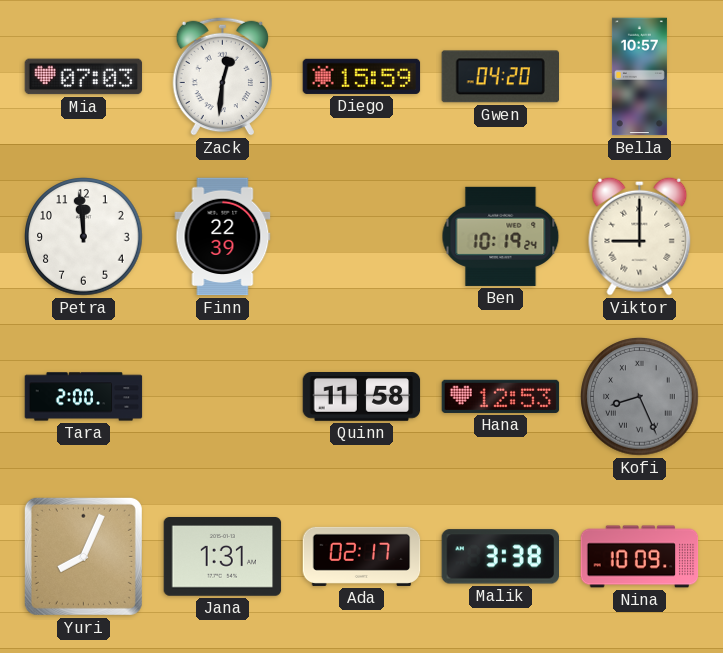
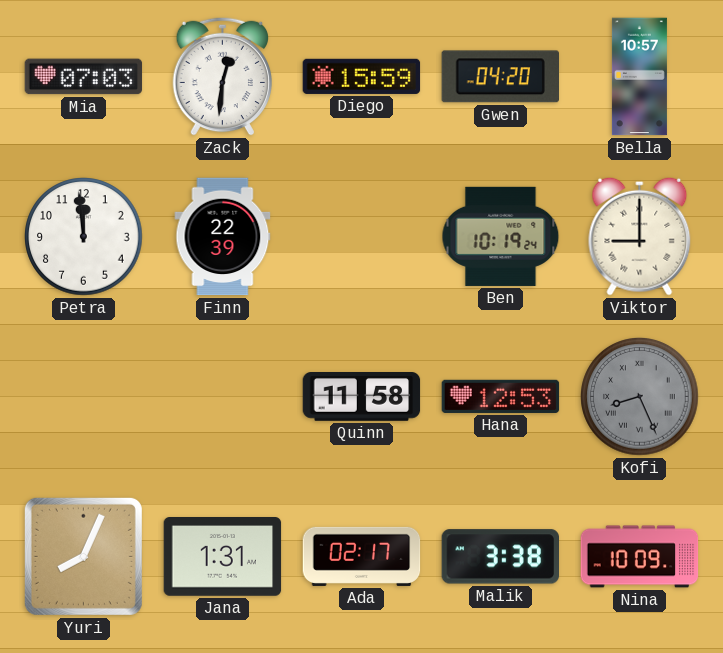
Tara: 2:00 -> none (84, 397)
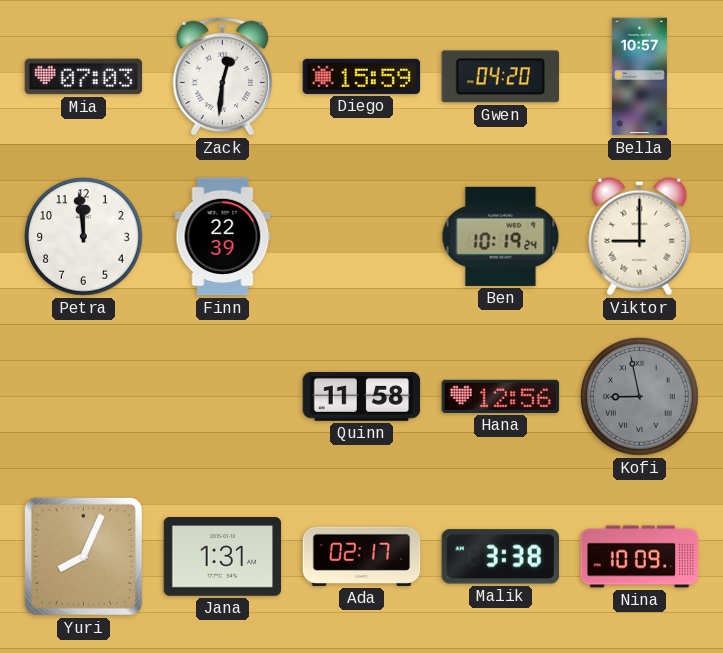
Hana: 12:53 -> 12:56 (501, 396)
Kofi: 8:26 -> 8:58 (640, 397)
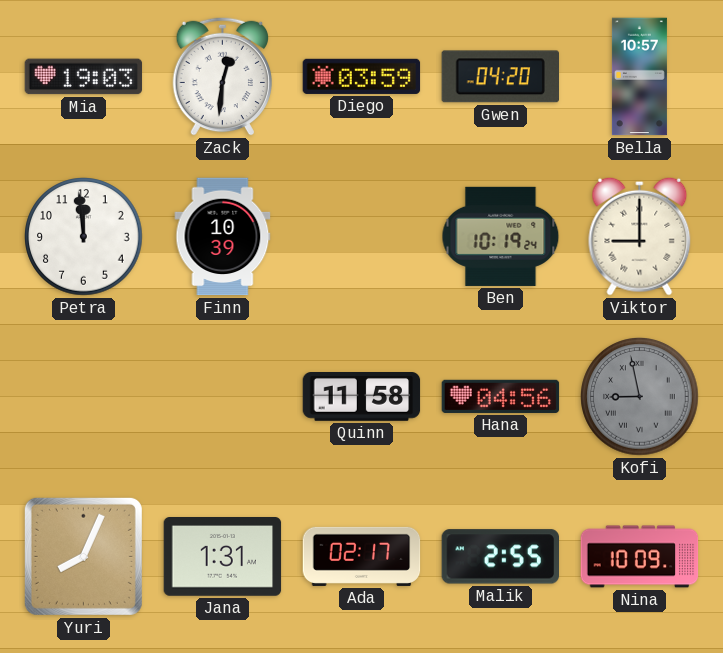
Mia: 07:03 -> 19:03 (84, 77)
Diego: 15:59 -> 03:59 (362, 76)
Finn: 22:39 -> 10:39 (223, 237)
Hana: 12:56 -> 04:56 (501, 396)
Malik: 3:38 -> 2:55 (500, 557)
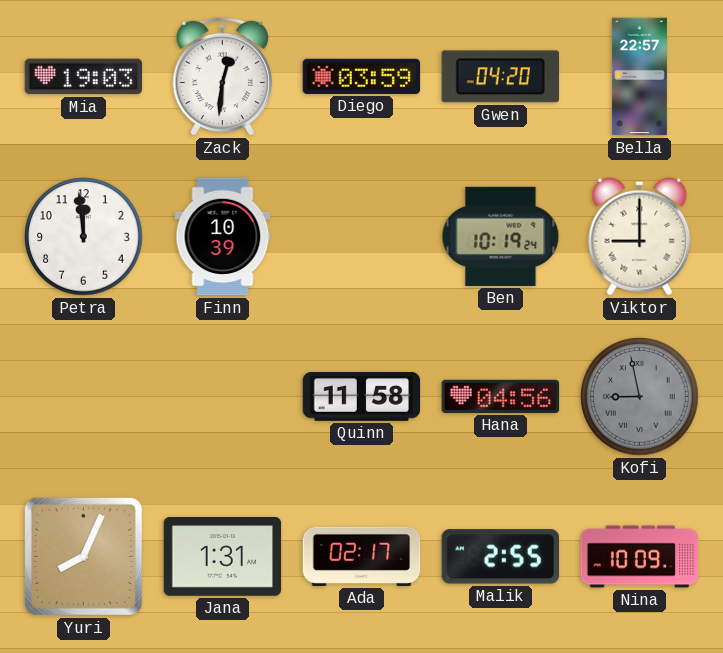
Bella: 10:57 -> 22:57 (639, 77)
